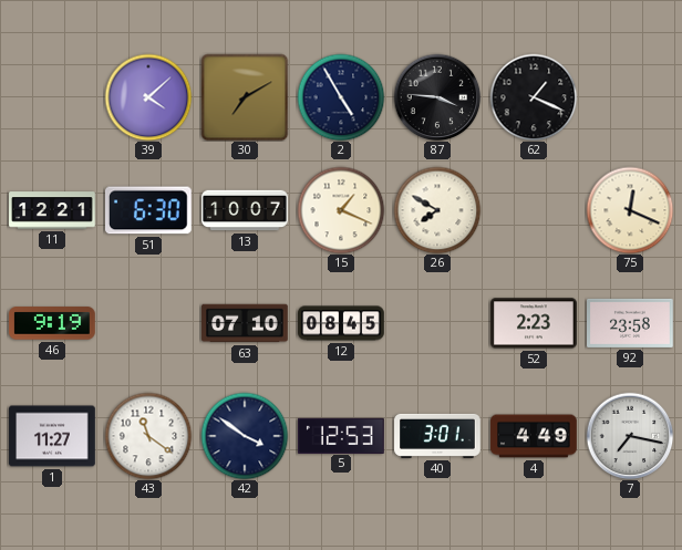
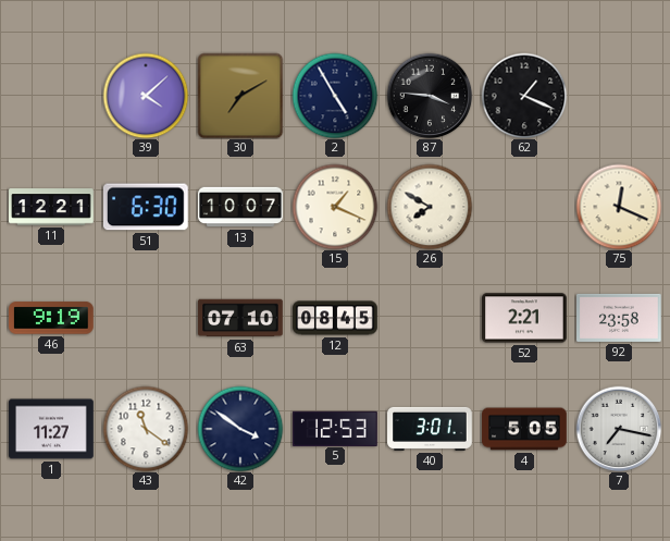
52: 2:23 -> 2:21 (524, 318)
4: 4:49 -> 5:05 (524, 429)
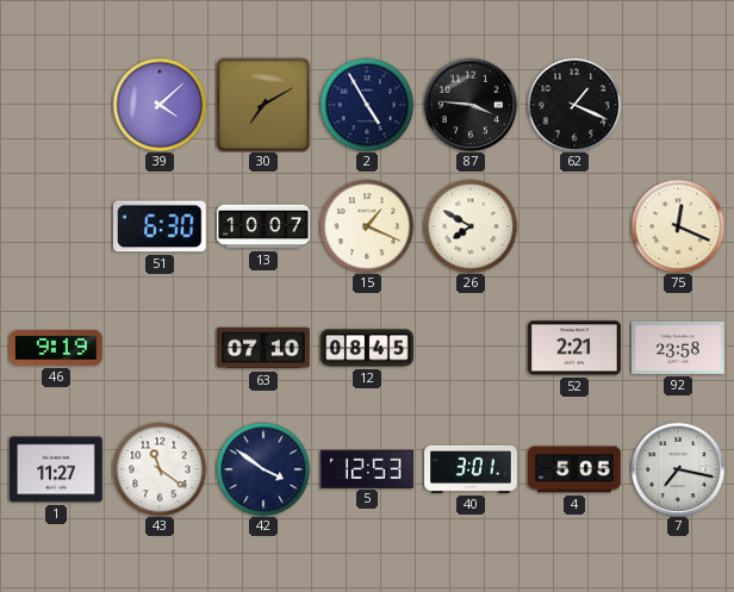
11: 12:21 -> none (51, 207)
